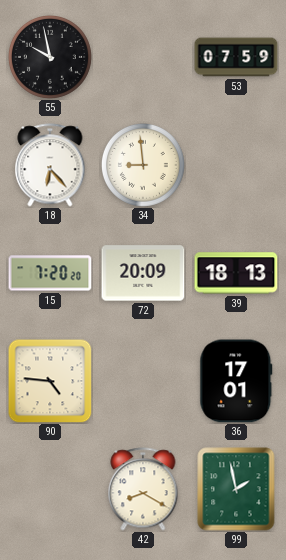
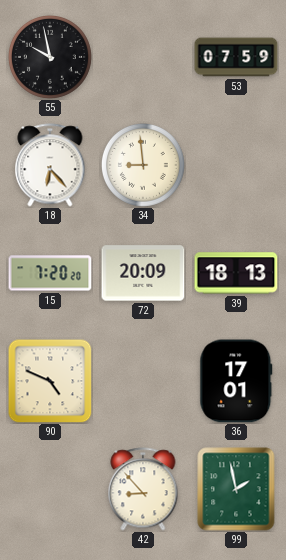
90: 4:46 -> 4:49 (50, 381)
42: 8:20 -> 8:53 (143, 489)
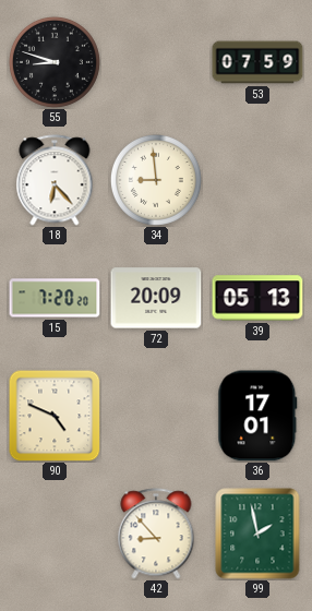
55: 9:58 -> 8:48 (55, 62)
39: 18:13 -> 05:13 (257, 298)
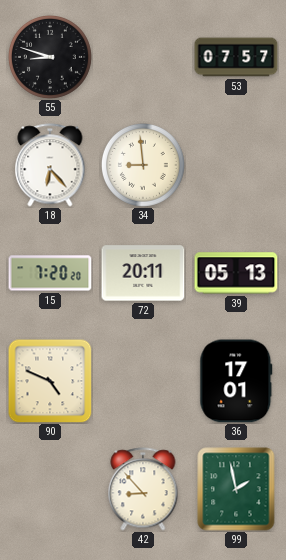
53: 07:59 -> 07:57 (236, 57)
72: 20:09 -> 20:11 (143, 273)
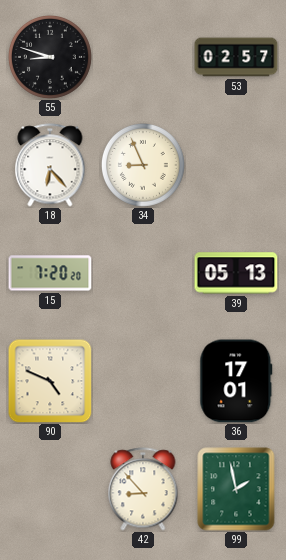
53: 07:57 -> 02:57 (236, 57)
34: 8:59 -> 8:56 (143, 165)
72: 20:11 -> none (143, 273)
